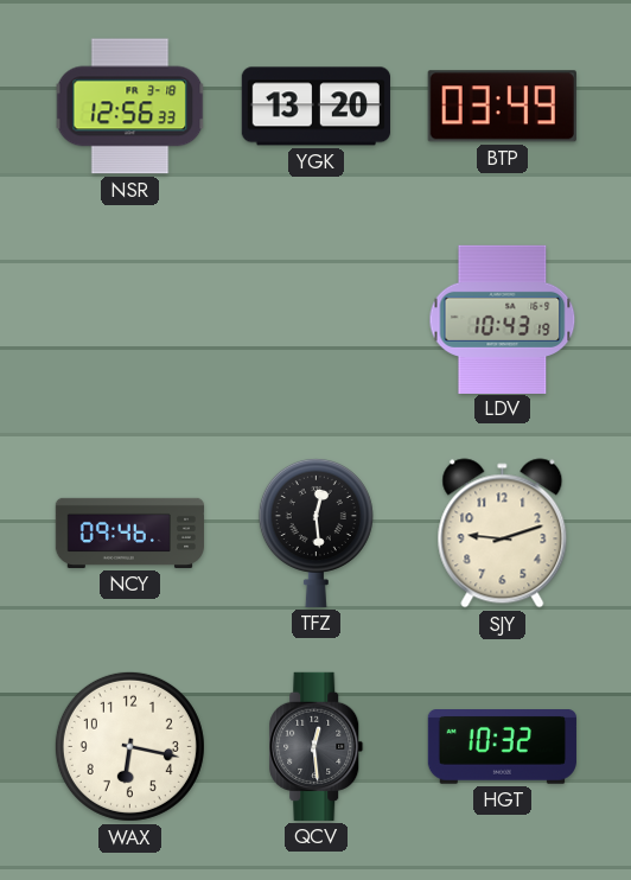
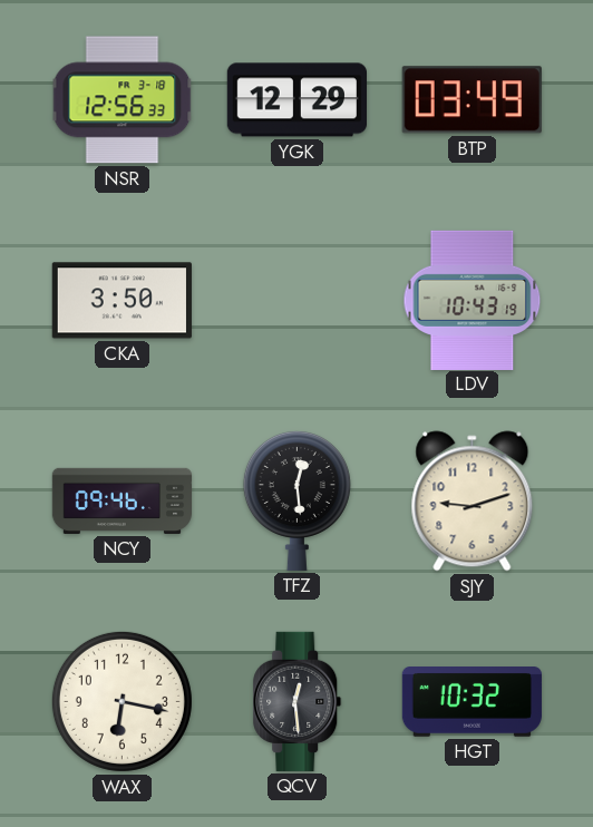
YGK: 13:20 -> 12:29 (296, 100)
CKA: none -> 3:50 (121, 301)
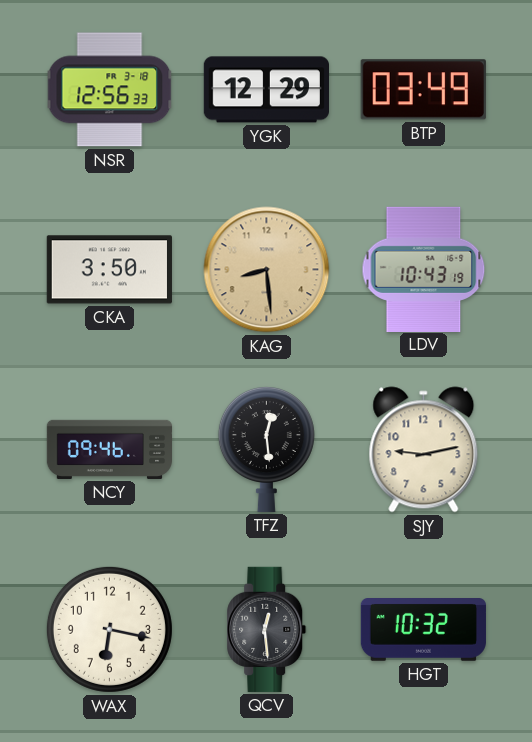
KAG: none -> 8:29 (267, 270)
SJY: 9:12 -> 9:13 (424, 450)
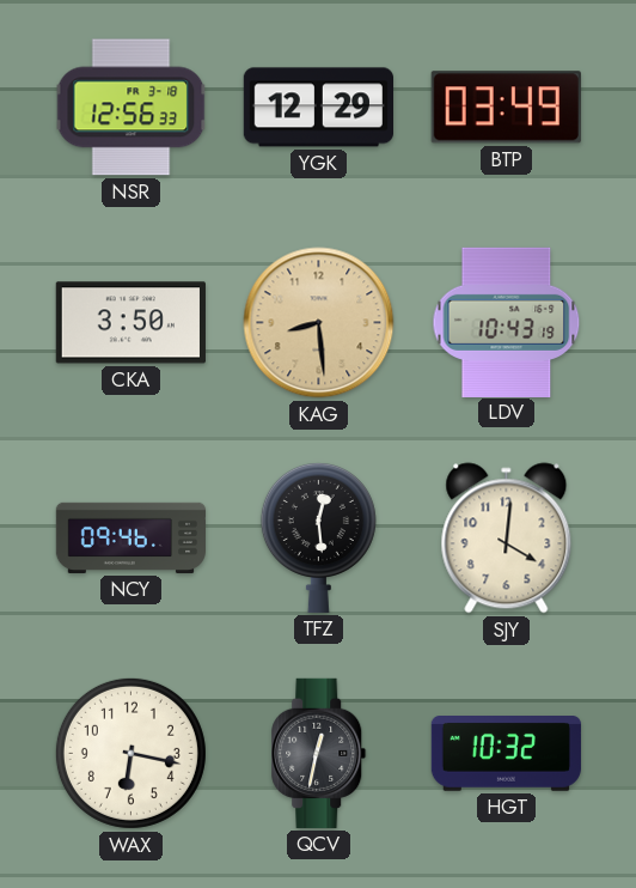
SJY: 9:13 -> 4:01 (507, 539)
QCV: 12:29 -> 12:32 (319, 753)
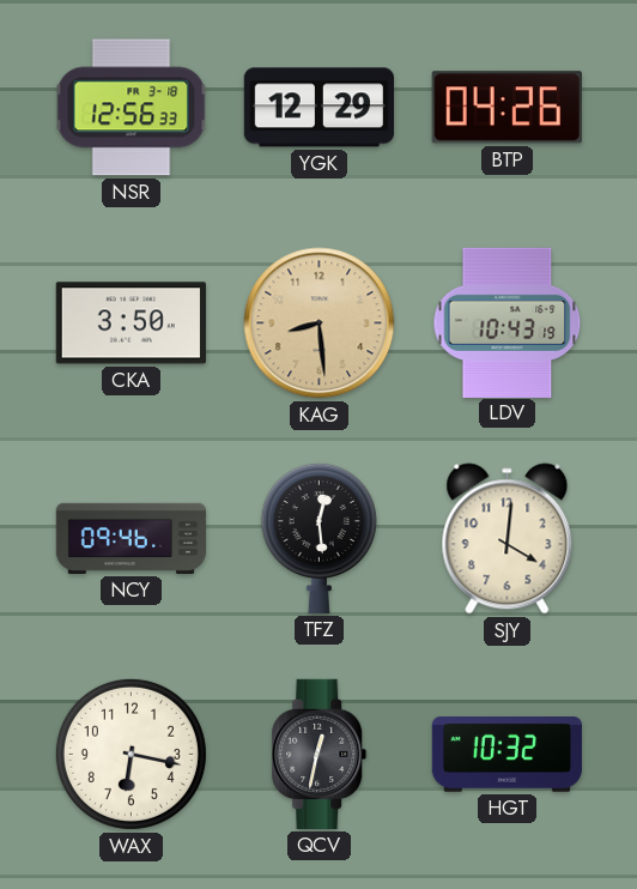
BTP: 03:49 -> 04:26 (506, 108)
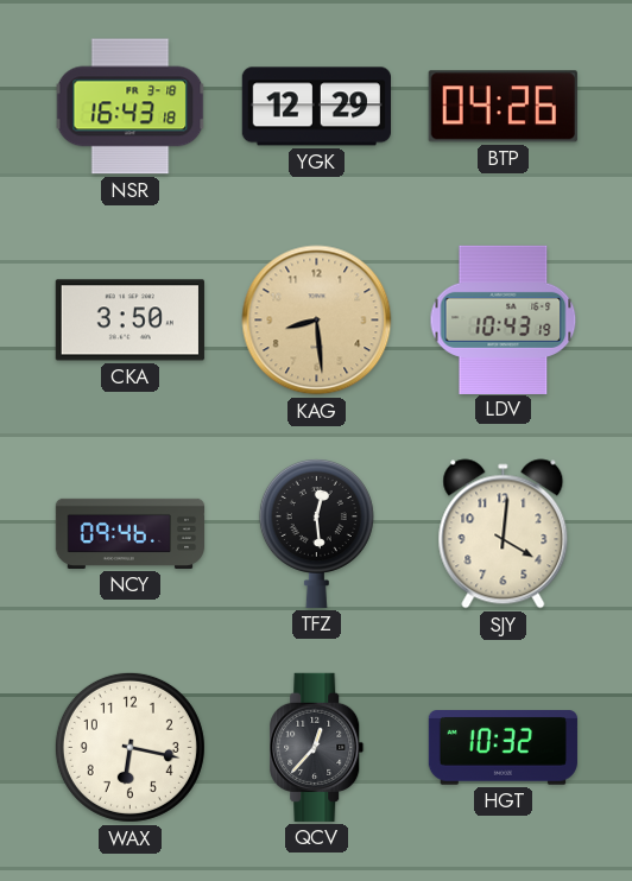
NSR: 12:56 -> 16:43 (131, 107)
QCV: 12:32 -> 12:37 (317, 747)
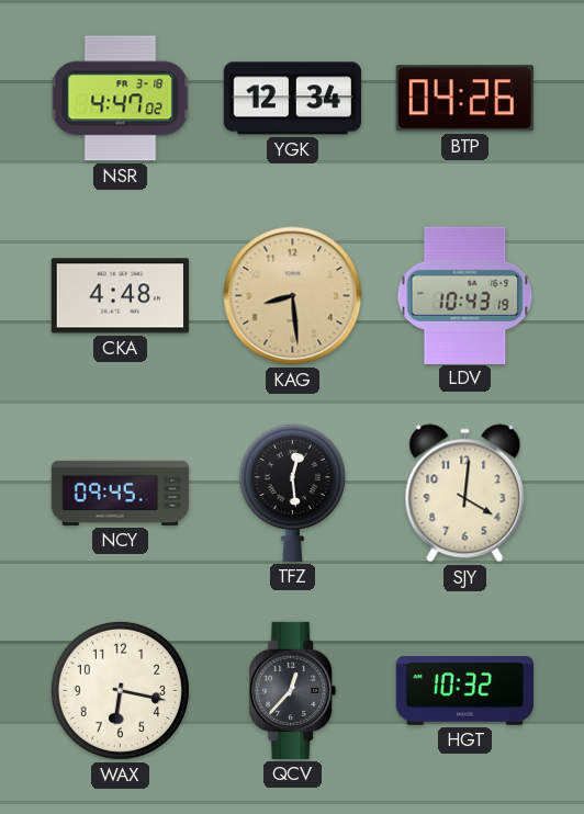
NSR: 16:43 -> 4:47 (121, 99)
YGK: 12:29 -> 12:34 (292, 99)
CKA: 3:50 -> 4:48 (120, 296)
NCY: 09:46 -> 09:45 (121, 493)
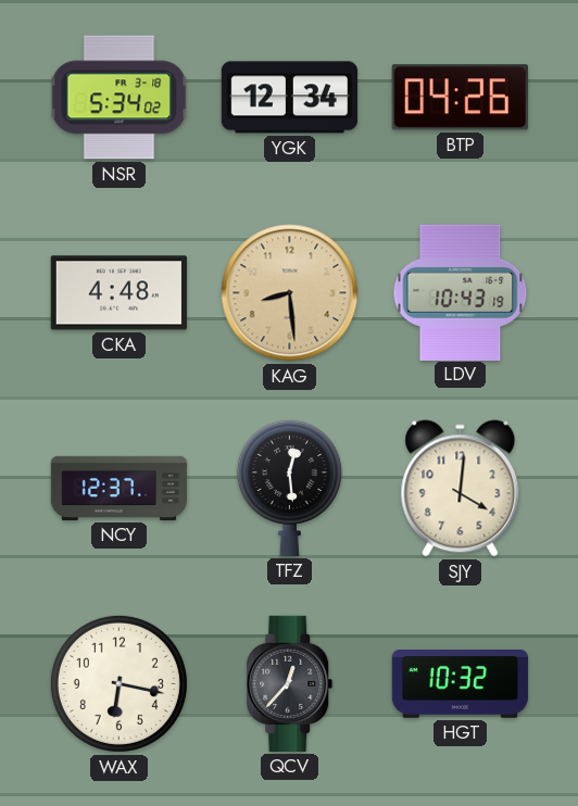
NSR: 4:47 -> 5:34 (120, 98)
NCY: 09:45 -> 12:37 (120, 488)
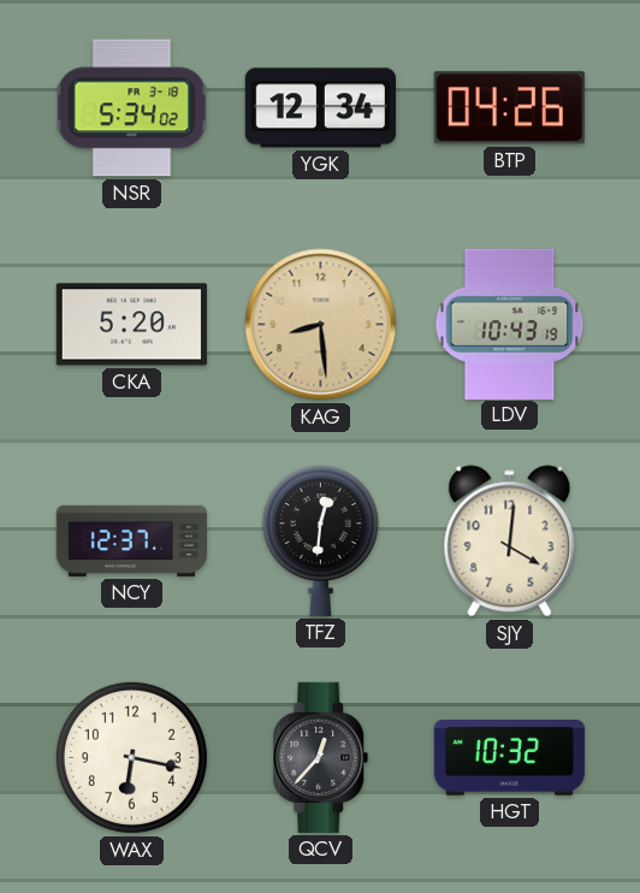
CKA: 4:48 -> 5:20 (131, 325)
TFZ: 12:29 -> 12:31 (320, 540)
